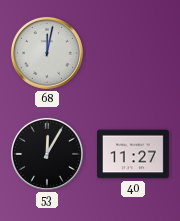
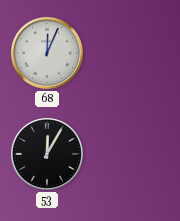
68: 12:02 -> 12:04 (47, 53)
40: 11:27 -> none (134, 154)
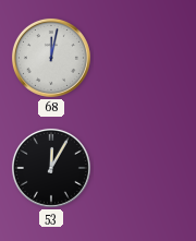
68: 12:04 -> 12:02 (51, 58)
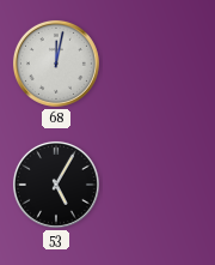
53: 12:05 -> 5:05 (56, 185)
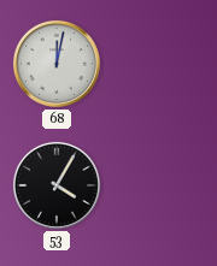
53: 5:05 -> 4:05 (57, 185)
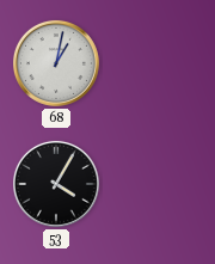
68: 12:02 -> 1:02 (56, 63)
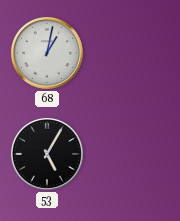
53: 4:05 -> 5:05 (47, 154)
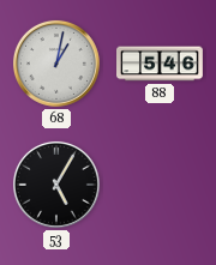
88: none -> 5:46 (161, 64)
